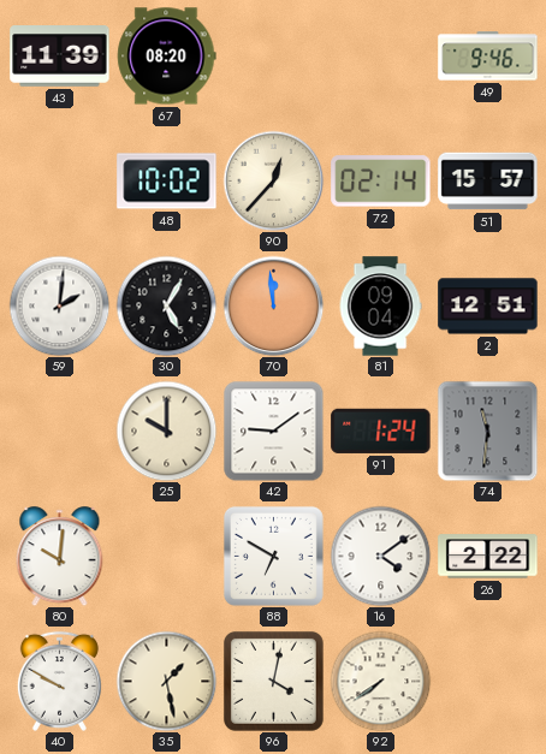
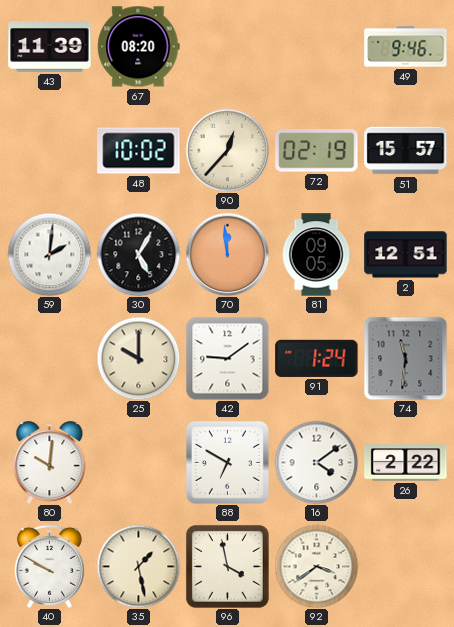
72: 02:14 -> 02:19 (317, 151)
81: 09:04 -> 09:05 (316, 255)
96: 4:02 -> 3:58 (227, 566)
92: 7:39 -> 3:39 (316, 566)
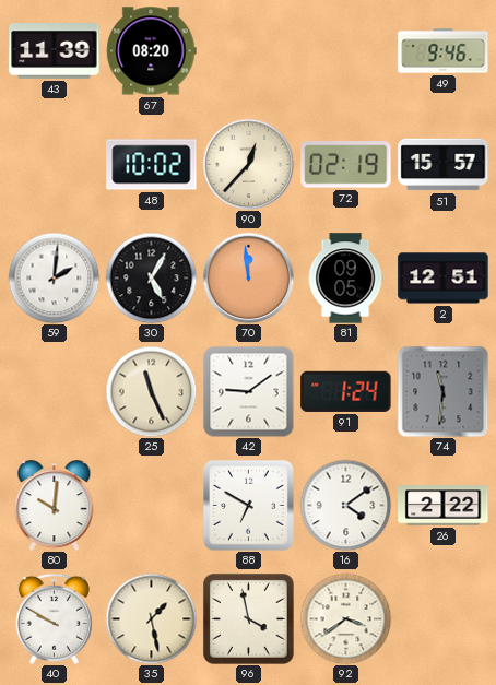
25: 10:00 -> 11:26 (151, 391)
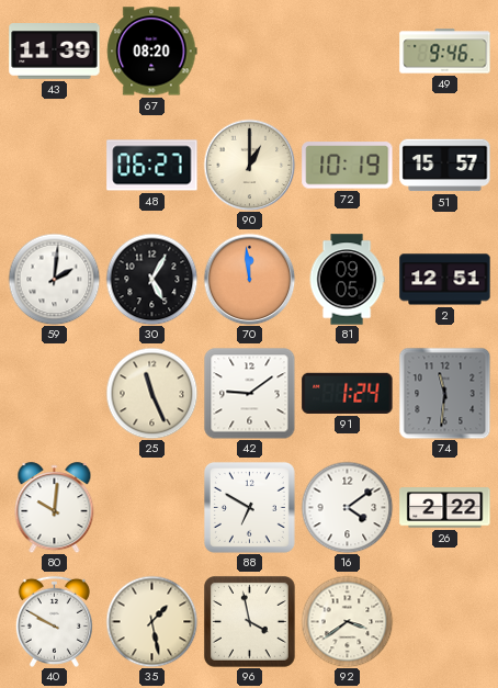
48: 10:02 -> 06:27 (152, 166)
90: 12:37 -> 1:00 (249, 165)
72: 02:19 -> 10:19 (348, 166)
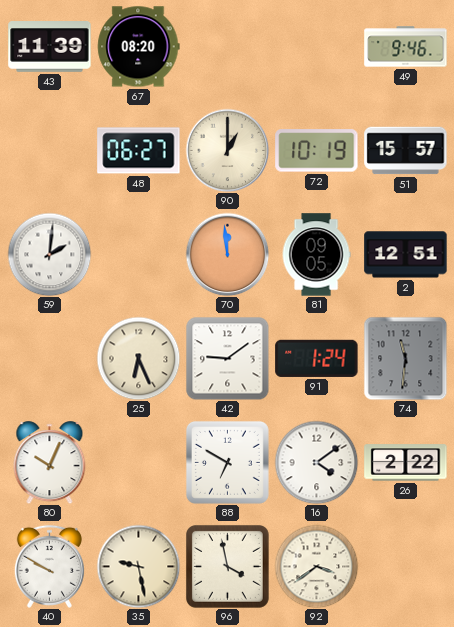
30: 5:05 -> none (151, 279)
25: 11:26 -> 6:26 (138, 358)
80: 10:01 -> 10:04 (50, 463)
35: 1:28 -> 9:28 (138, 566)
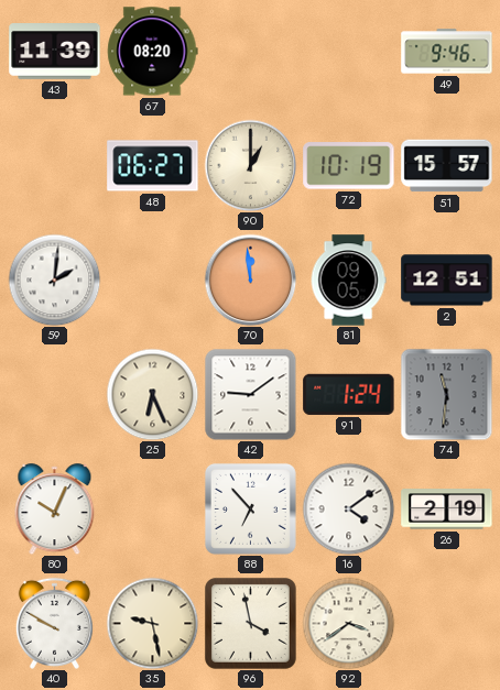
88: 6:50 -> 6:53 (250, 508)
26: 2:22 -> 2:19 (447, 510)
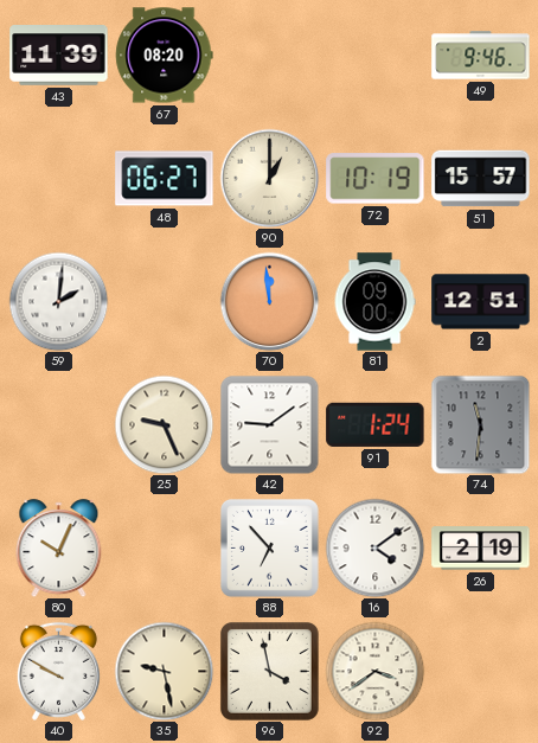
81: 09:05 -> 09:00 (374, 302)
25: 6:26 -> 9:26 (164, 424)
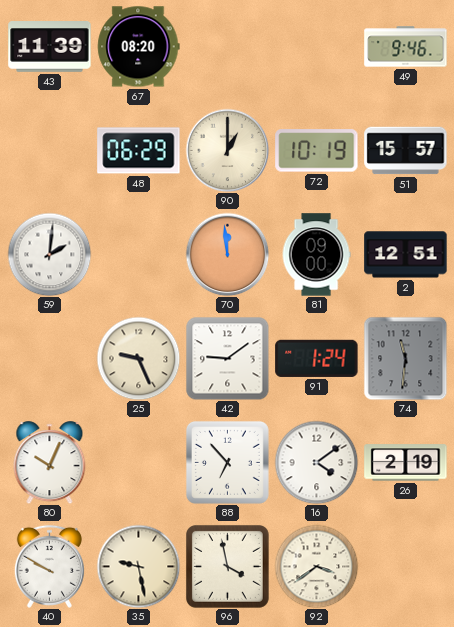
48: 06:27 -> 06:29 (139, 151)
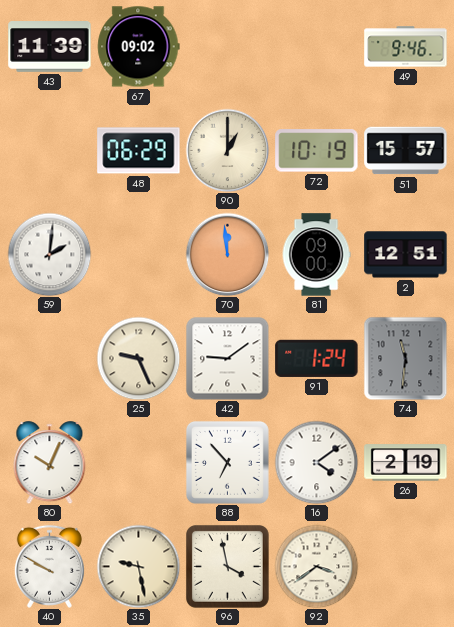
67: 08:20 -> 09:02 (139, 47)
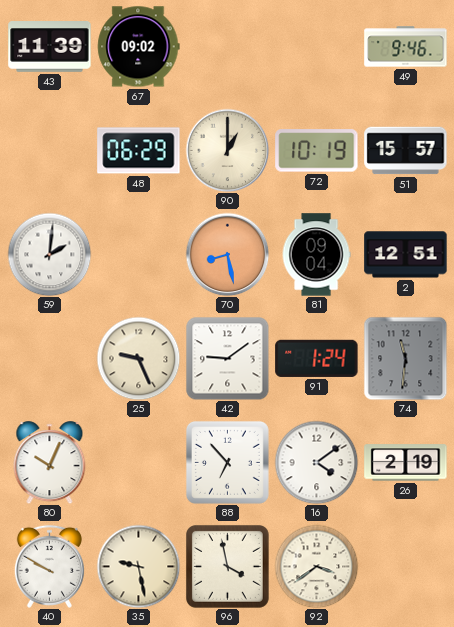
70: 11:59 -> 8:28 (227, 254)
81: 09:00 -> 09:04 (316, 255)
